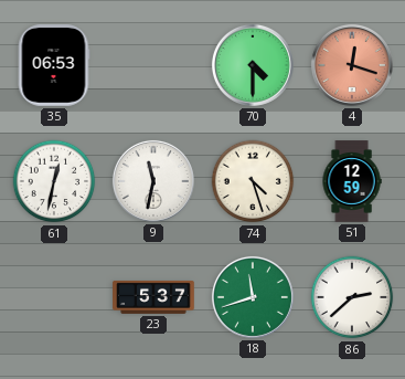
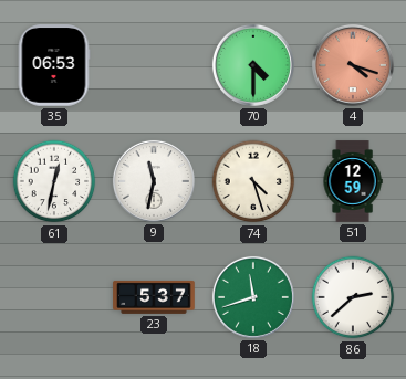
4: 12:18 -> 4:18 (353, 65)
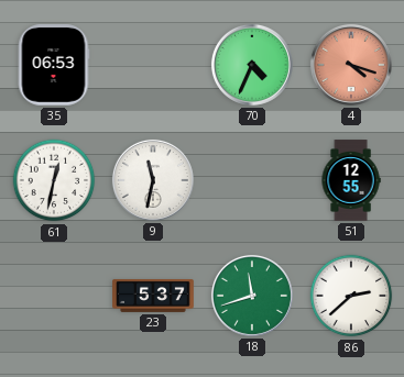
70: 4:30 -> 4:34 (252, 65)
74: 4:27 -> none (253, 181)
51: 12:59 -> 12:55 (351, 180)
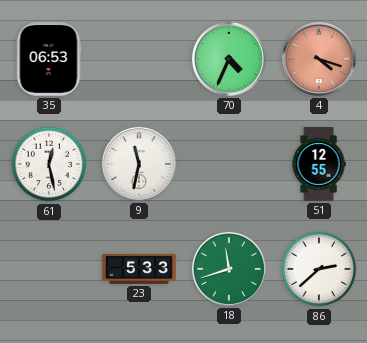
61: 12:32 -> 12:28 (49, 164)
23: 5:37 -> 5:33 (139, 269)
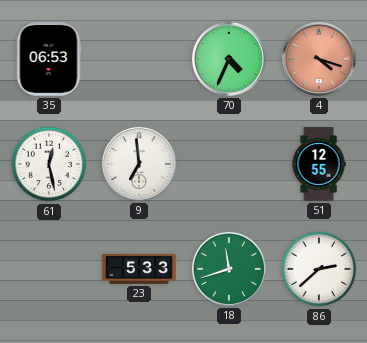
9: 11:32 -> 6:59 (139, 164)
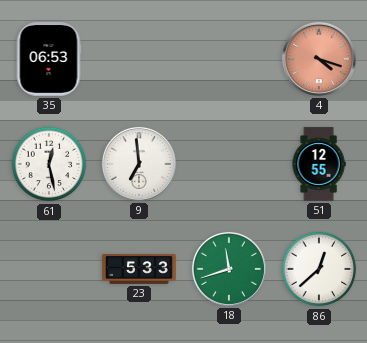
70: 4:34 -> none (229, 59)
86: 2:38 -> 12:38 (319, 269)
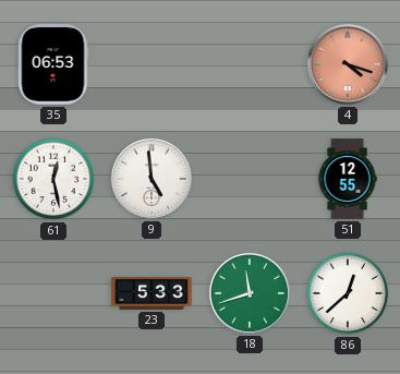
9: 6:59 -> 4:59 (151, 179)
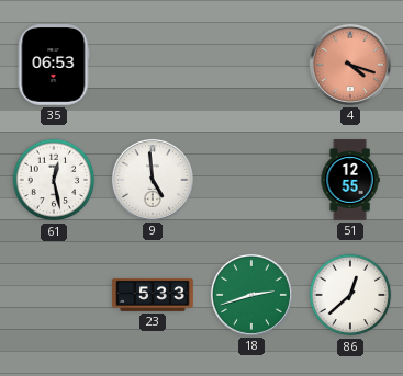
18: 11:42 -> 2:42 (251, 295)
